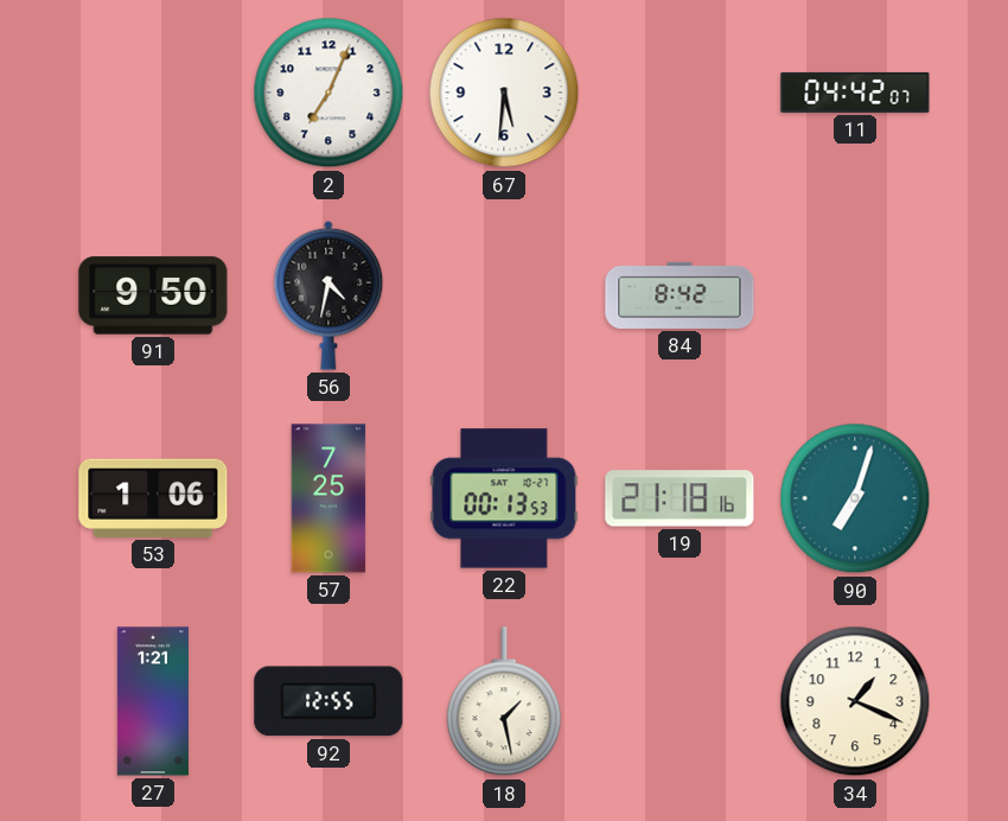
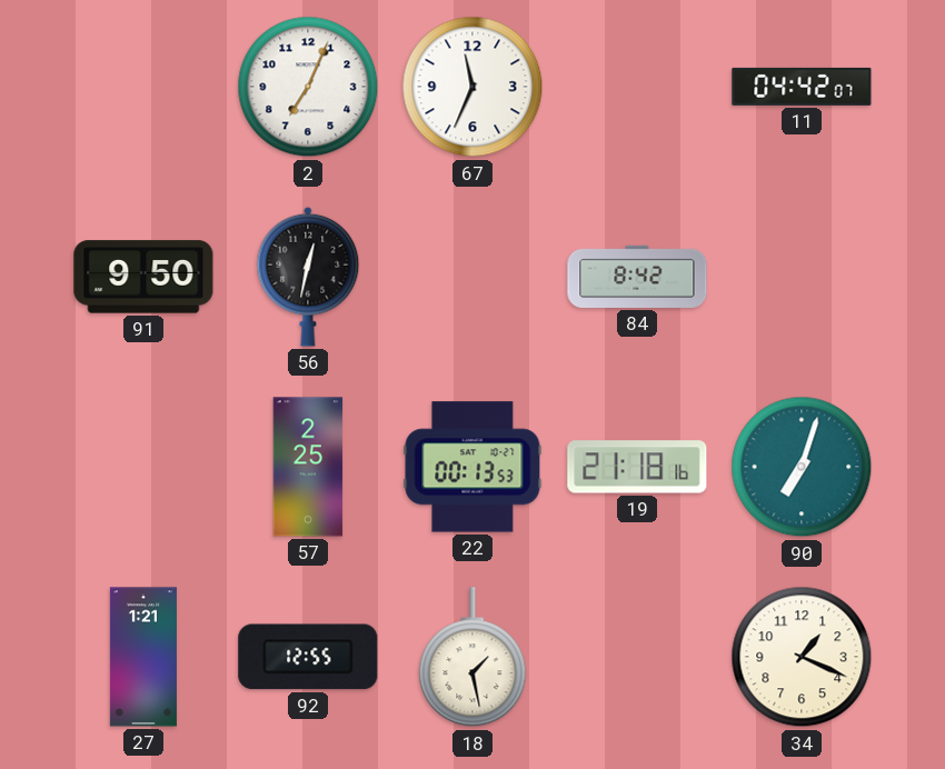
67: 5:31 -> 11:34 (472, 87)
56: 4:32 -> 12:32 (308, 277)
53: 1:06 -> none (153, 498)
57: 7:25 -> 2:25 (308, 467)
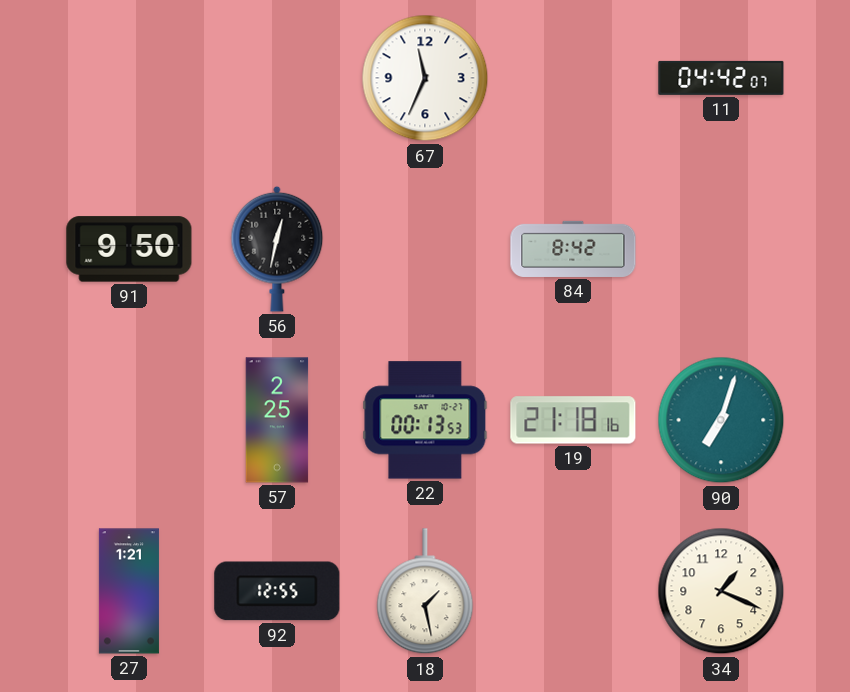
2: 7:04 -> none (308, 87)
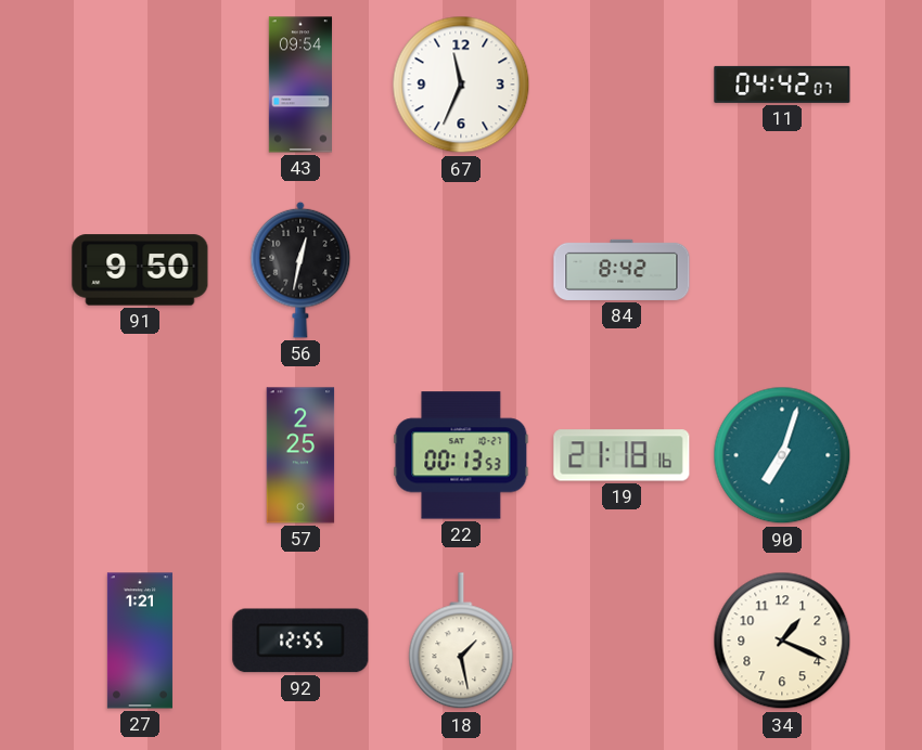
43: none -> 09:54 (299, 85)
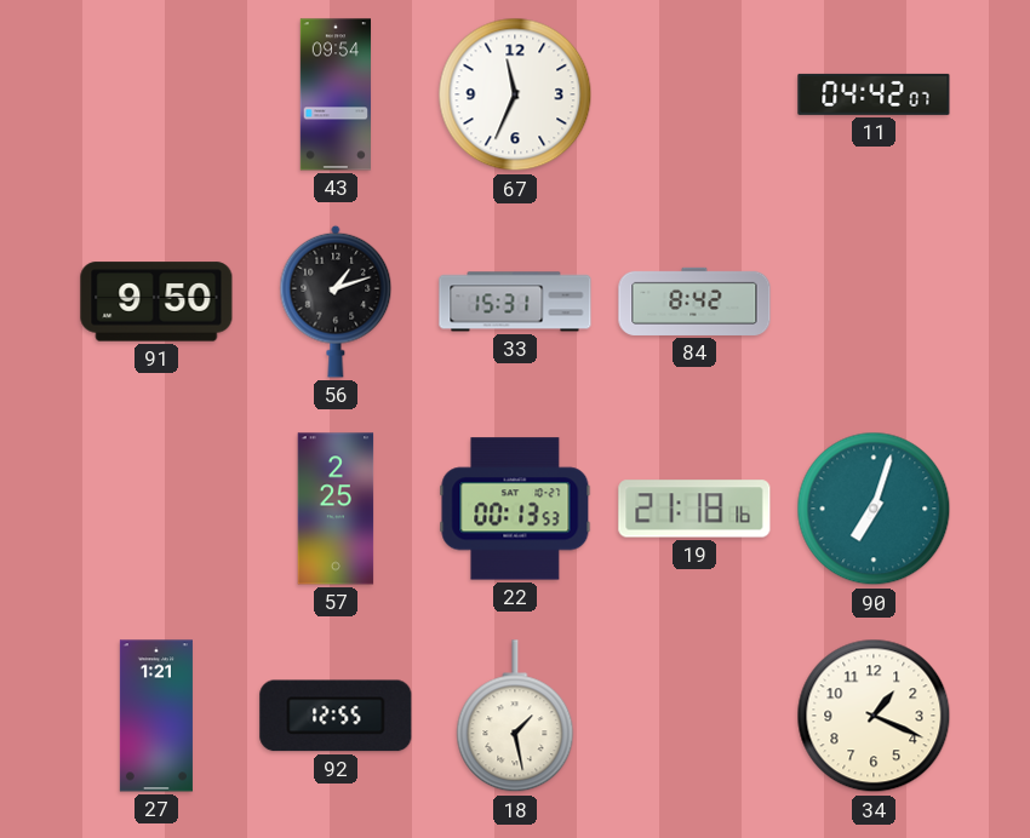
56: 12:32 -> 1:12 (336, 302)
33: none -> 15:31 (515, 302)
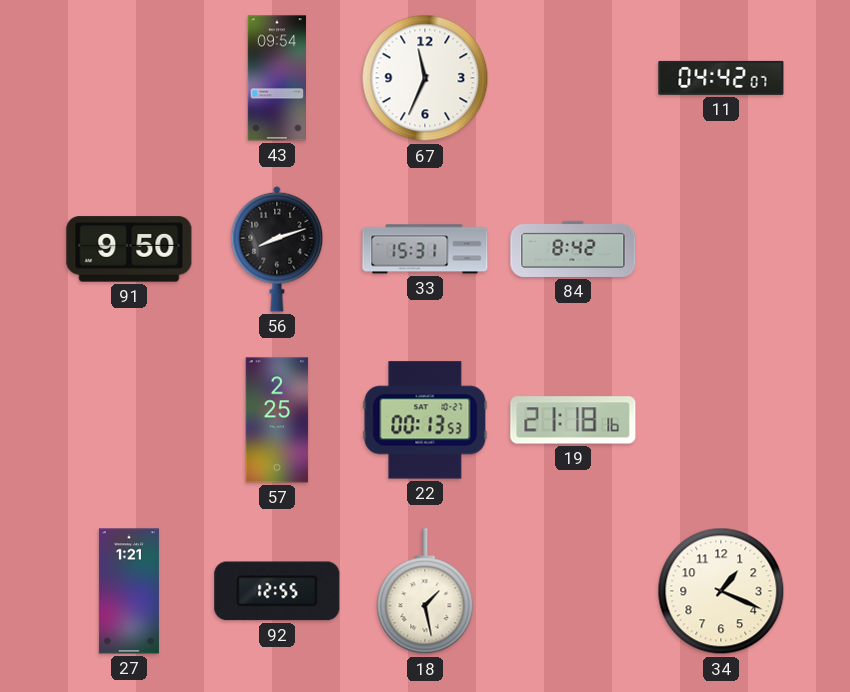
56: 1:12 -> 8:12 (277, 249)
90: 7:03 -> none (874, 509)
